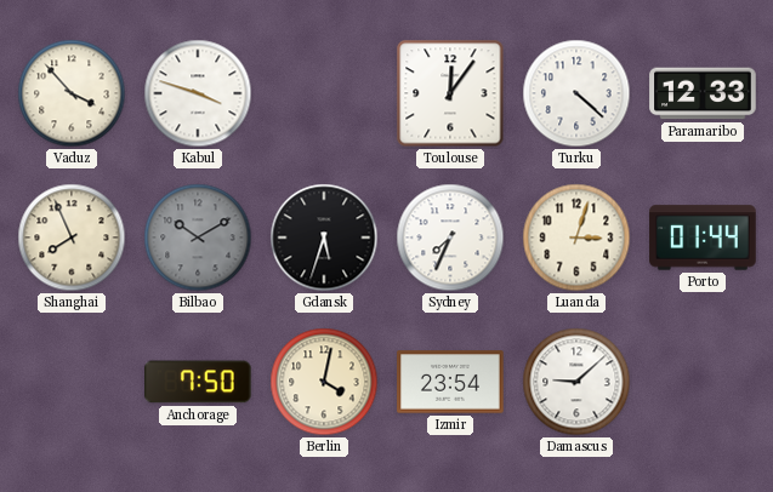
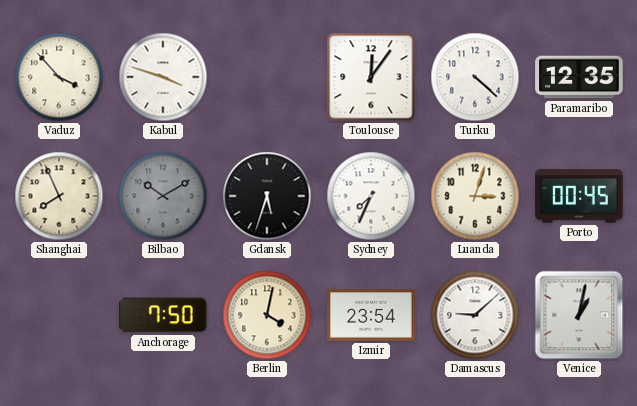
Paramaribo: 12:33 -> 12:35 (579, 77)
Porto: 01:44 -> 00:45 (579, 196)
Venice: none -> 1:02 (579, 315)
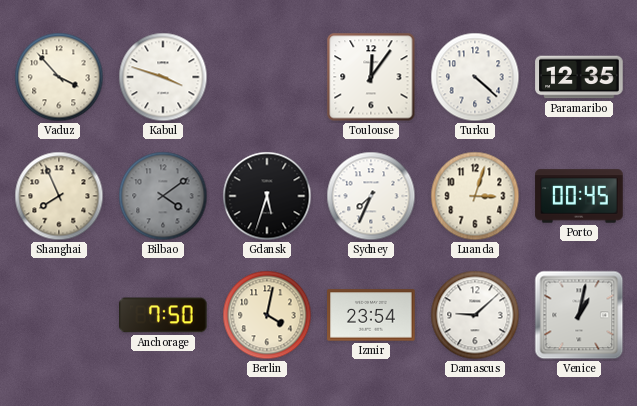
Bilbao: 10:10 -> 4:09 (163, 196)
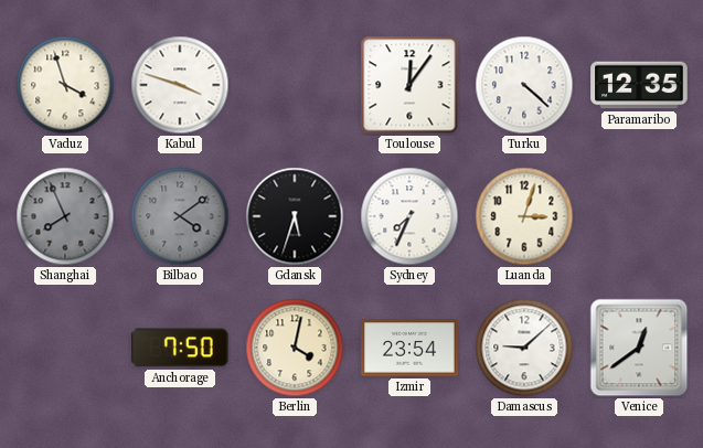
Vaduz: 3:53 -> 3:57 (65, 85)
Shanghai dial: cream -> grey (65, 216)
Porto: 00:45 -> none (579, 196)
Venice: 1:02 -> 12:39 (639, 348)
